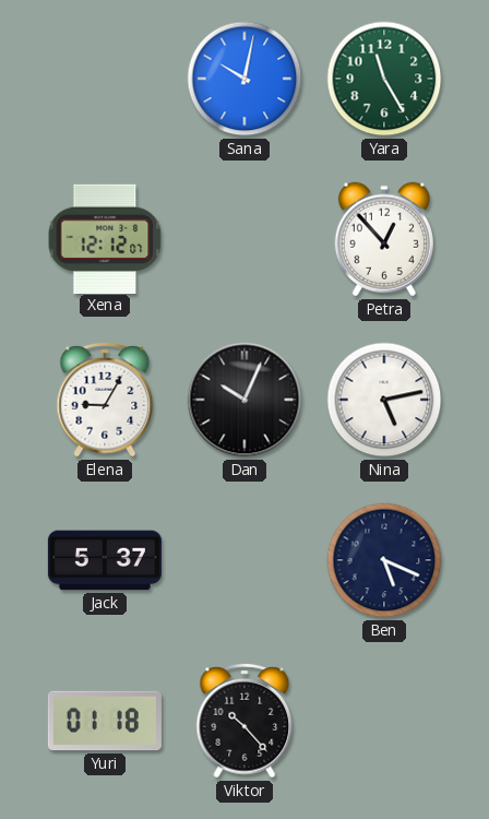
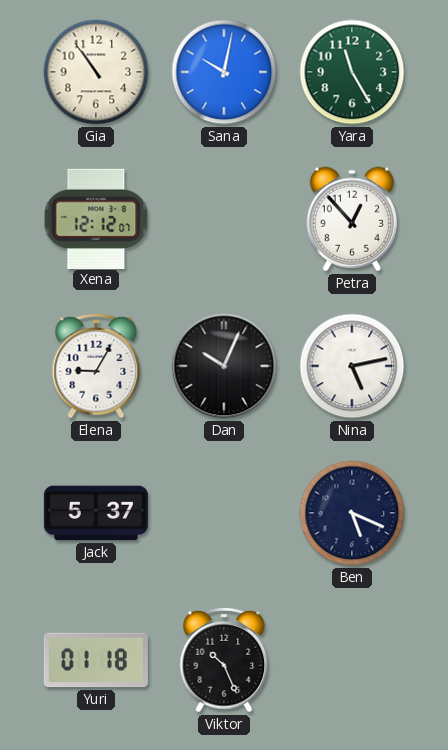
Gia: none -> 10:54 (96, 72)
Viktor: 10:23 -> 10:26 (224, 660)
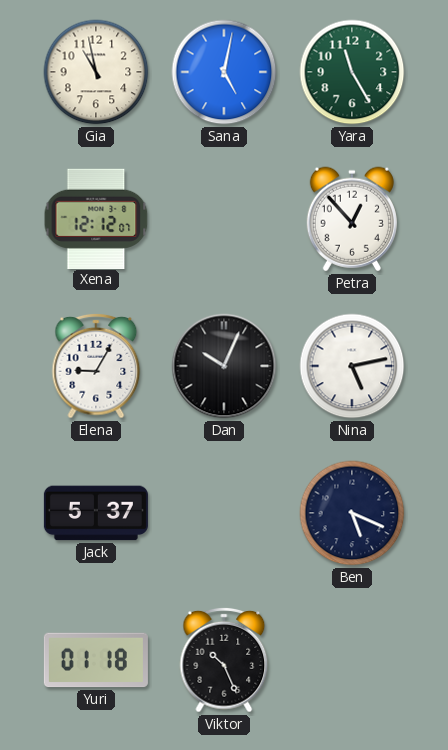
Gia: 10:54 -> 10:58 (96, 72)
Sana: 10:02 -> 5:02 (224, 72)
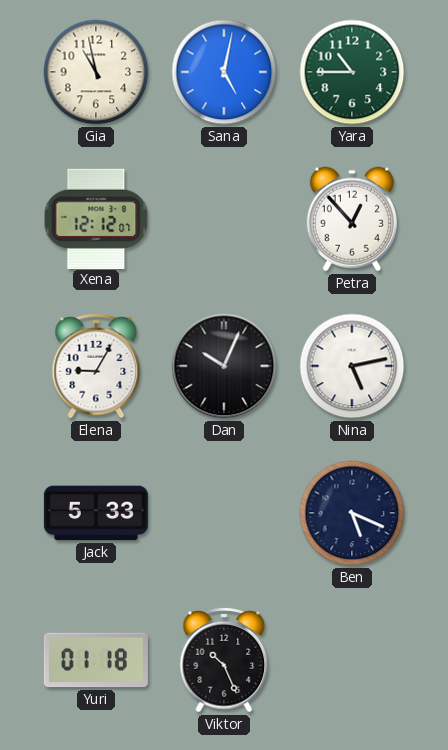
Yara: 11:25 -> 10:45 (352, 72)
Jack: 5:37 -> 5:33 (96, 513)
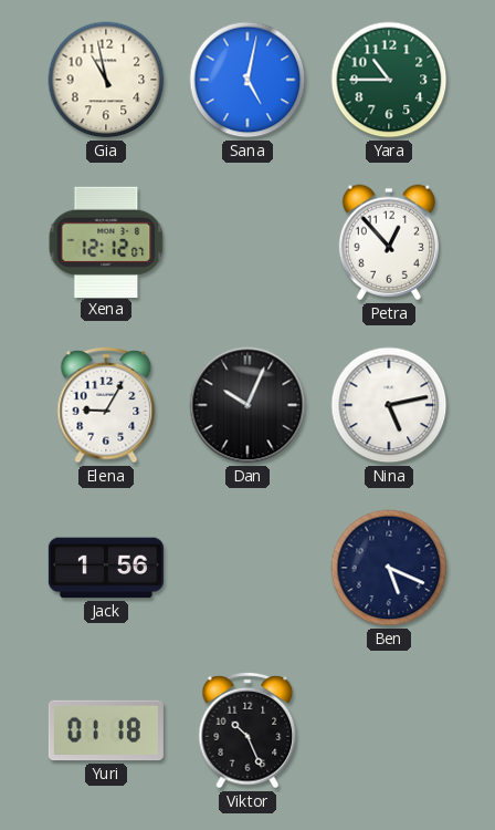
Jack: 5:33 -> 1:56 (106, 568)
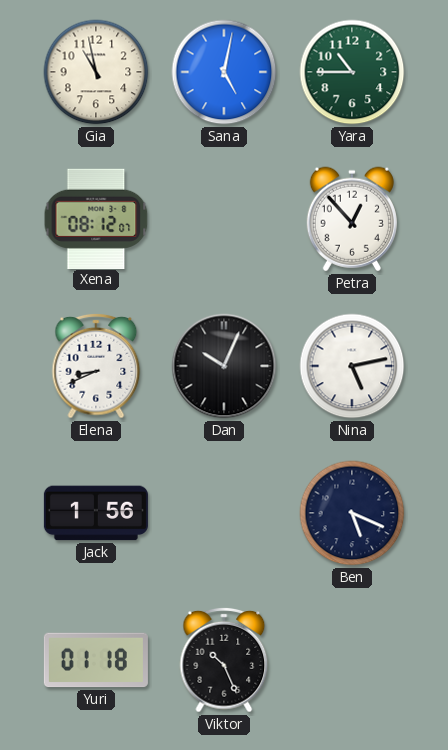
Xena: 12:12 -> 08:12 (96, 218)
Elena: 9:05 -> 8:41 (96, 366)
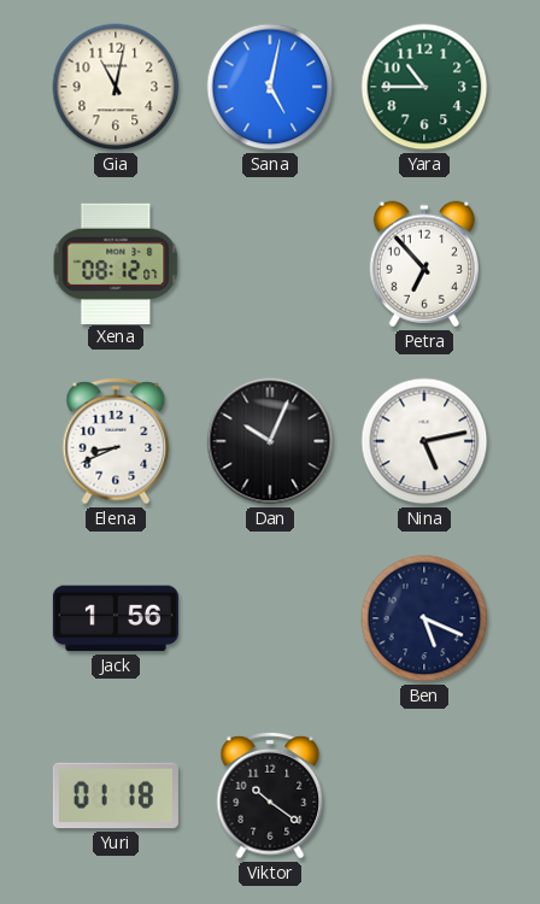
Gia: 10:58 -> 11:02 (116, 87)
Petra: 12:53 -> 6:53 (424, 264)
Viktor: 10:26 -> 10:21 (270, 796)
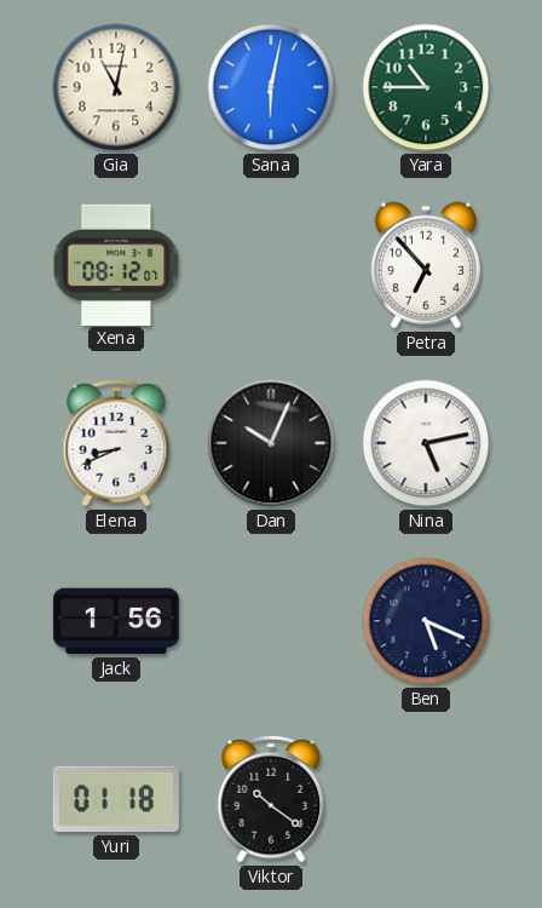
Sana: 5:02 -> 6:02 (271, 87)
